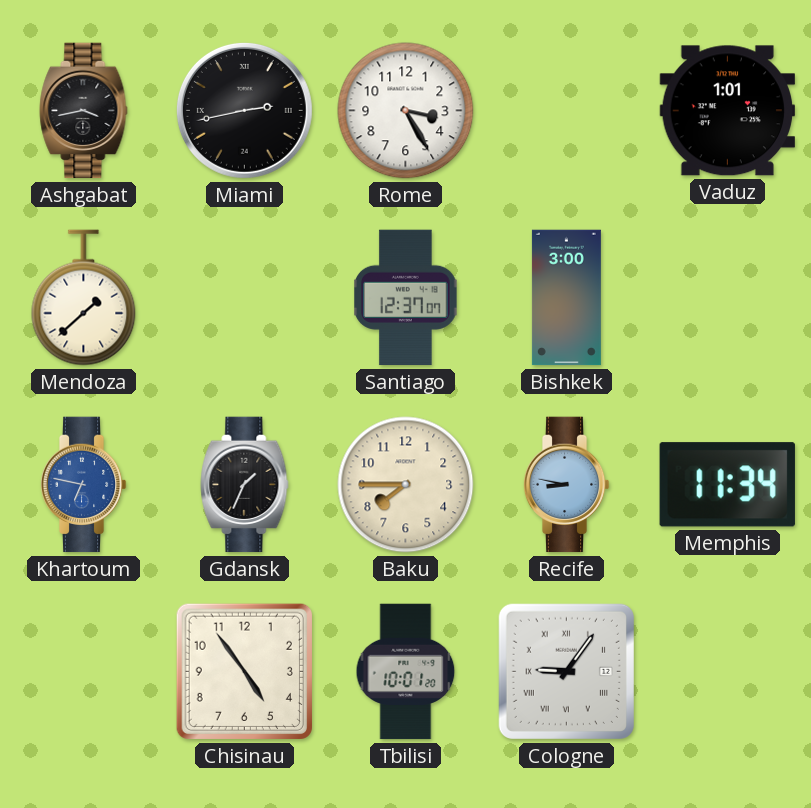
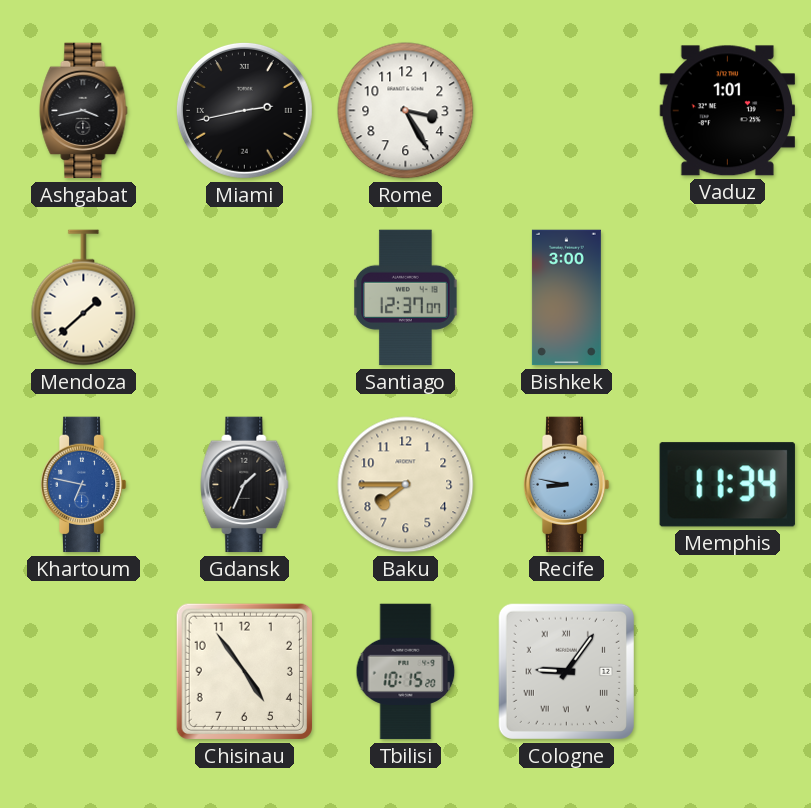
Tbilisi: 10:01 -> 10:15 (406, 672)
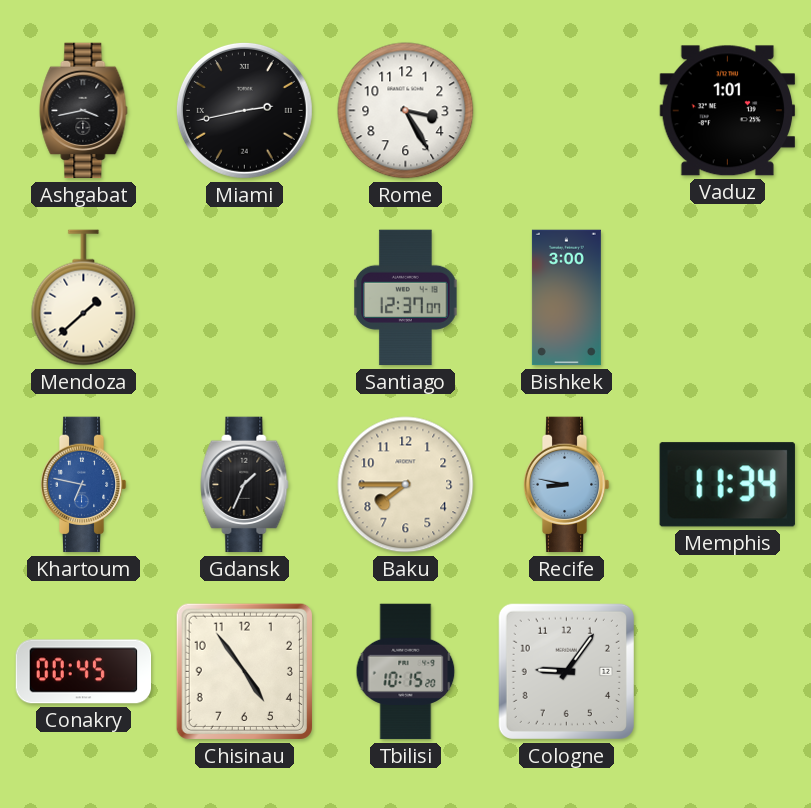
Conakry: none -> 00:45 (84, 672)
Cologne numerals: Roman -> Arabic (566, 671)
